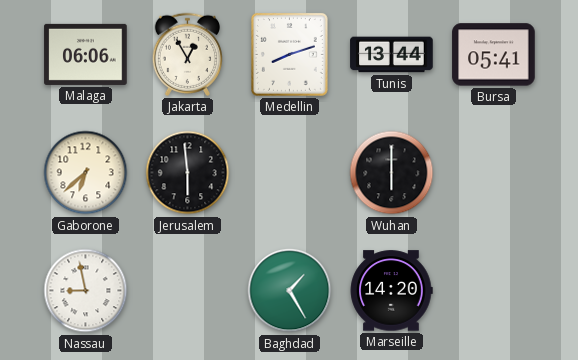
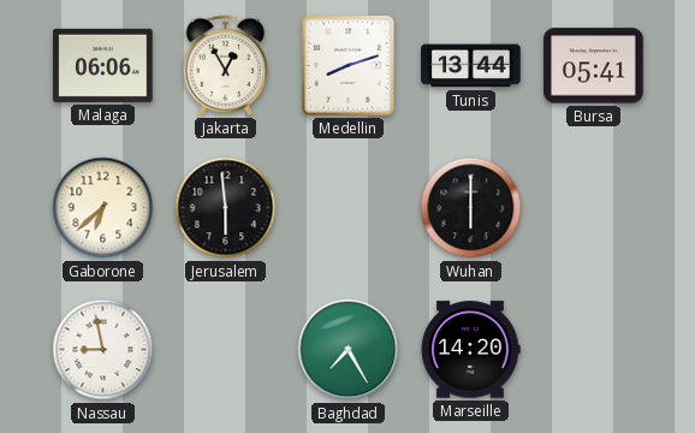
Baghdad: 1:25 -> 7:25 (349, 350)
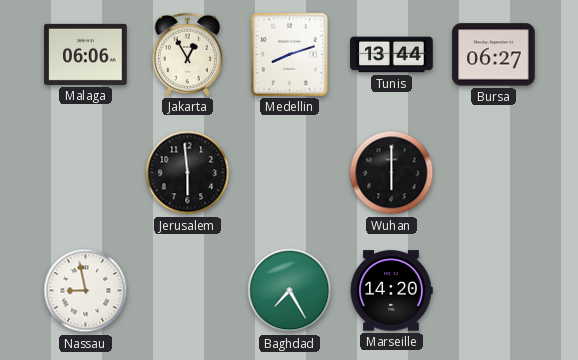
Bursa: 05:41 -> 06:27 (494, 55)
Gaborone: 6:38 -> none (103, 208)
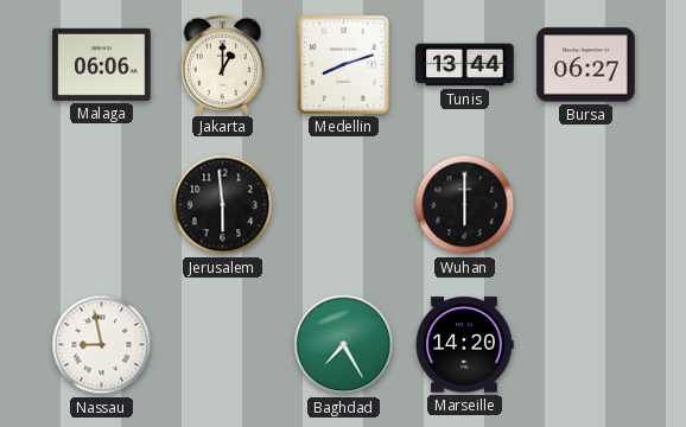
Jakarta: 12:55 -> 1:00 (222, 64)
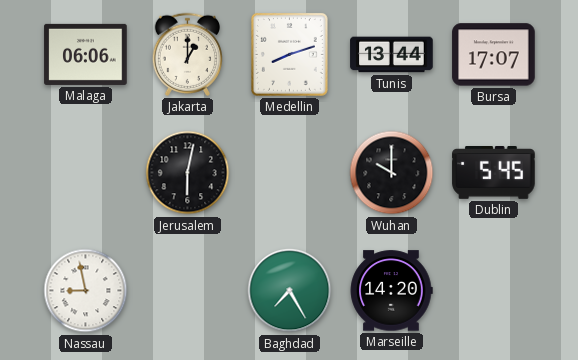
Bursa: 06:27 -> 17:07 (494, 55)
Jerusalem: 5:59 -> 6:02 (188, 173)
Wuhan: 6:00 -> 10:00 (392, 173)
Dublin: none -> 5:45 (494, 173)
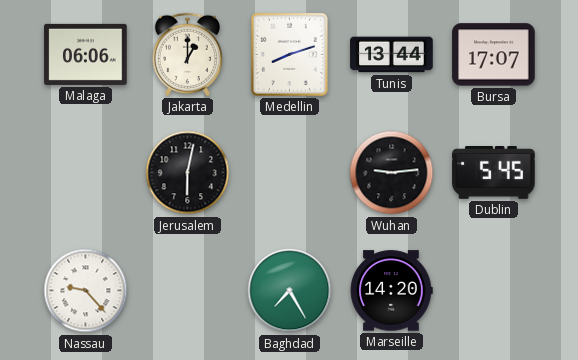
Wuhan: 10:00 -> 9:14 (392, 173)
Nassau: 8:58 -> 9:23 (86, 291)
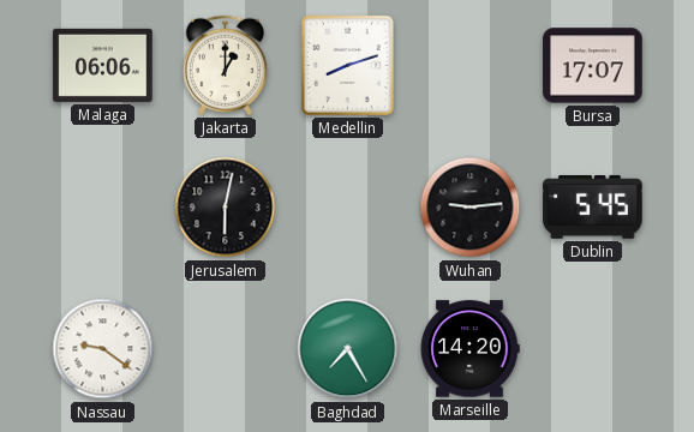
Tunis: 13:44 -> none (392, 55)
Nassau: 9:23 -> 9:21 (103, 349)
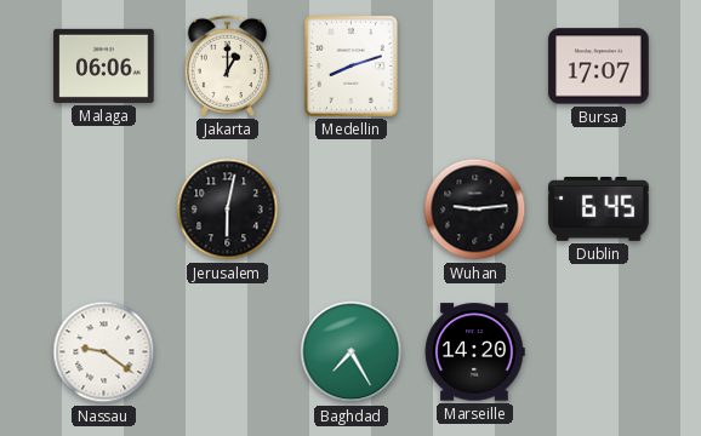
Dublin: 5:45 -> 6:45 (599, 210)
